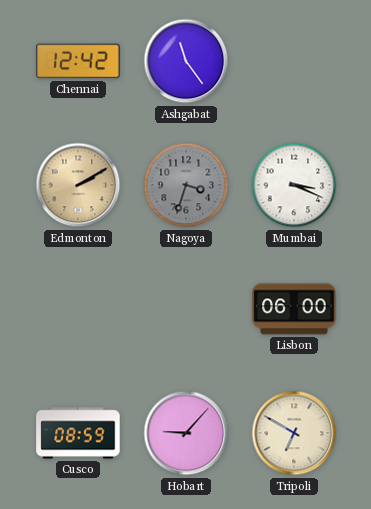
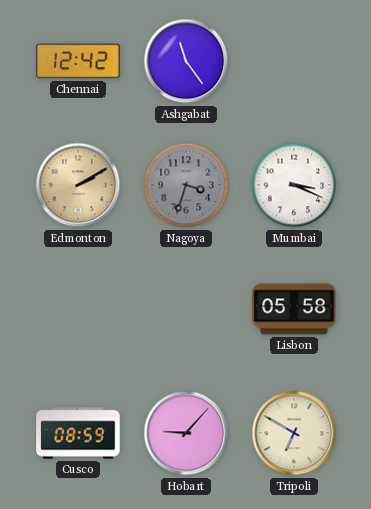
Lisbon: 06:00 -> 05:58 (294, 309)
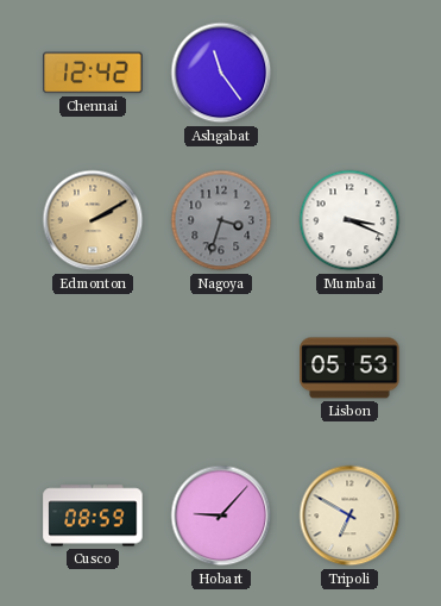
Lisbon: 05:58 -> 05:53 (349, 368)
